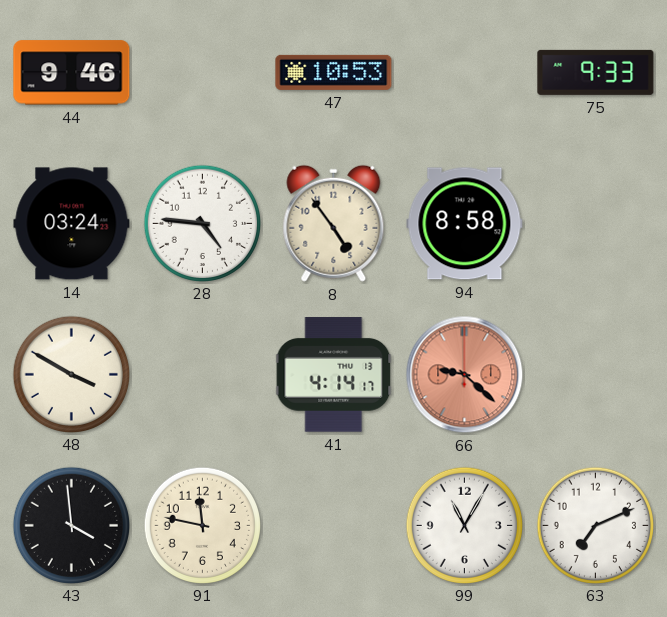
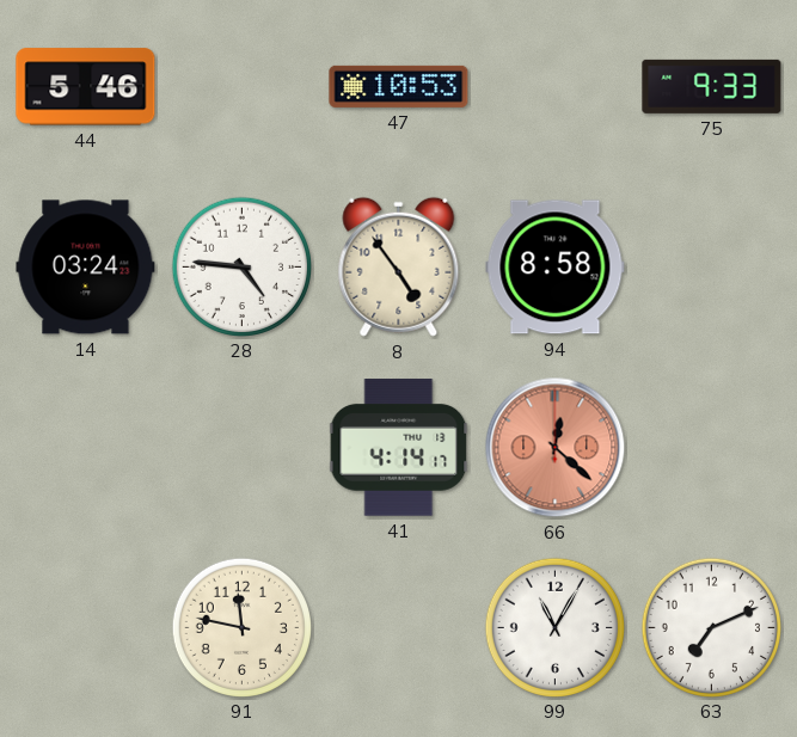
44: 9:46 -> 5:46 (86, 87)
48: 3:50 -> none (71, 374)
66: 9:22 -> 12:22 (556, 448)
43: 3:59 -> none (71, 525)
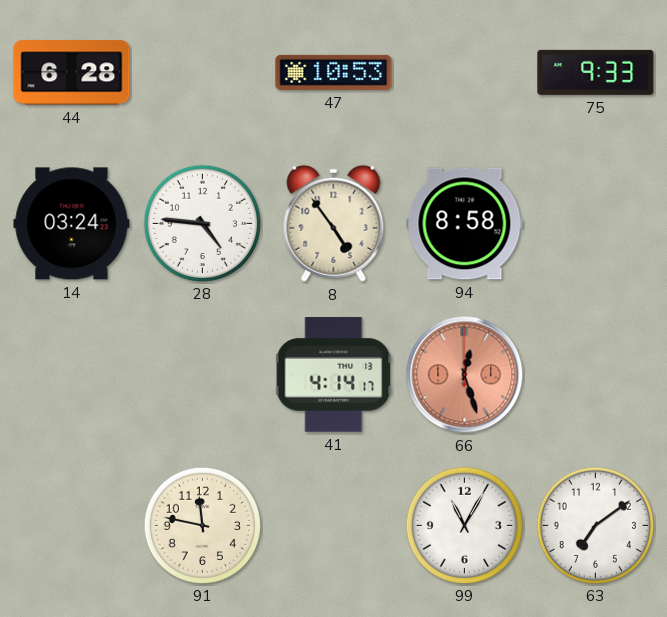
44: 5:46 -> 6:28 (72, 73)
66: 12:22 -> 12:27 (465, 375)
63: 7:11 -> 7:09 (595, 525)
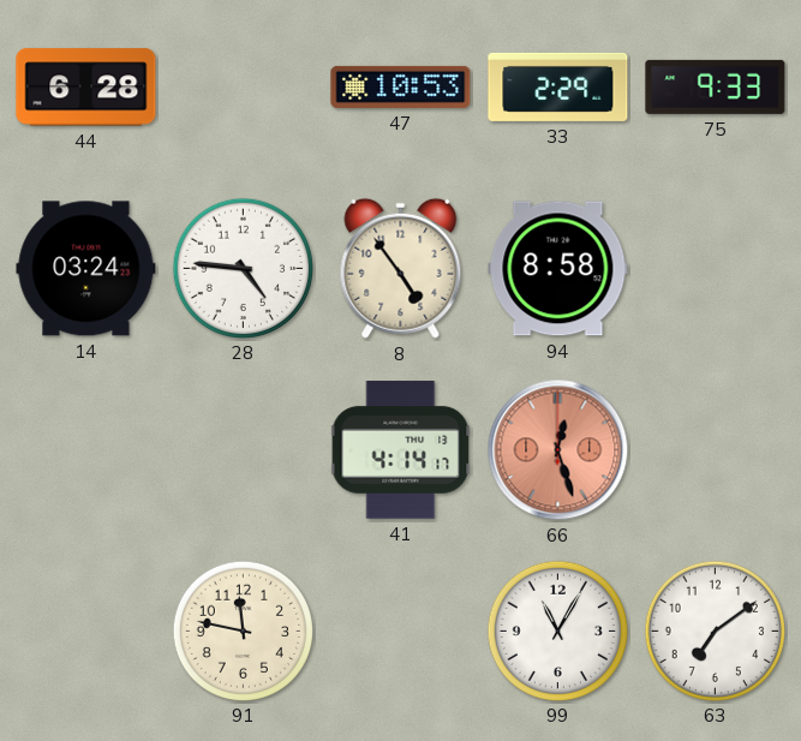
33: none -> 2:29 (558, 86)
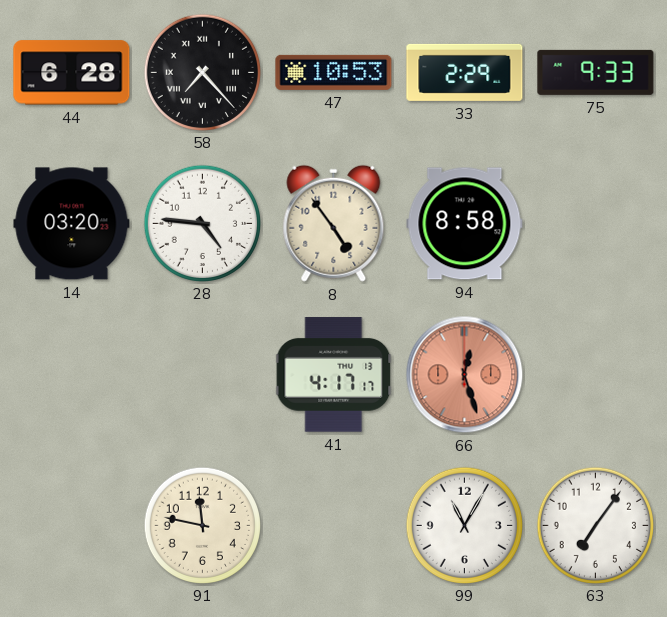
58: none -> 7:23 (202, 72)
14: 03:24 -> 03:20 (72, 224)
41: 4:14 -> 4:17 (334, 375)
63: 7:09 -> 7:06 (595, 525)
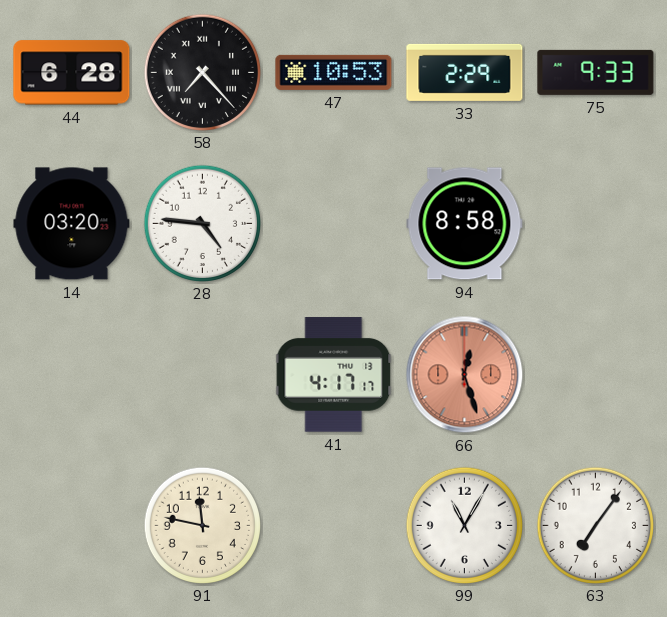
8: 4:54 -> none (334, 223)
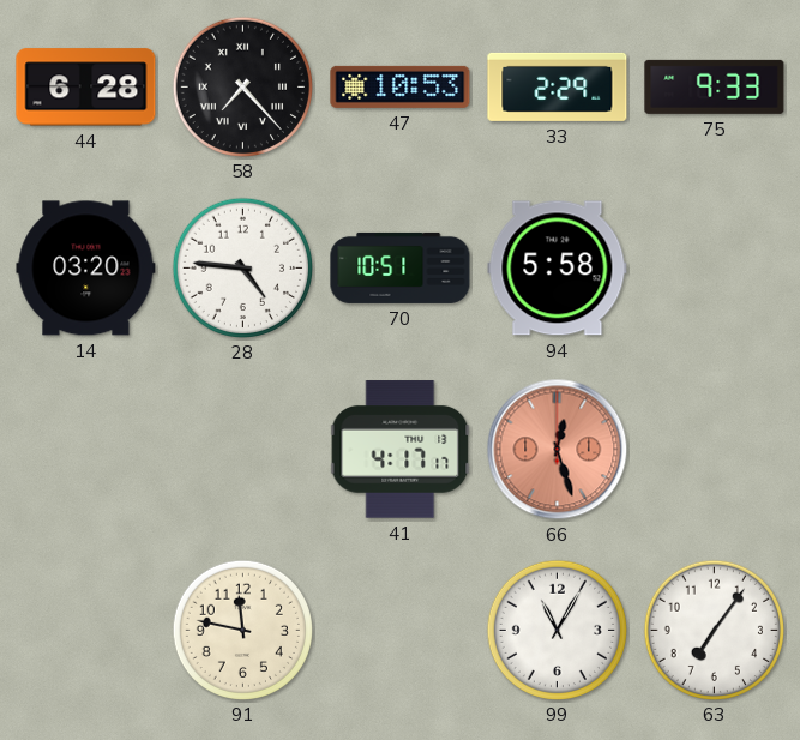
70: none -> 10:51 (401, 267)
94: 8:58 -> 5:58 (558, 269)
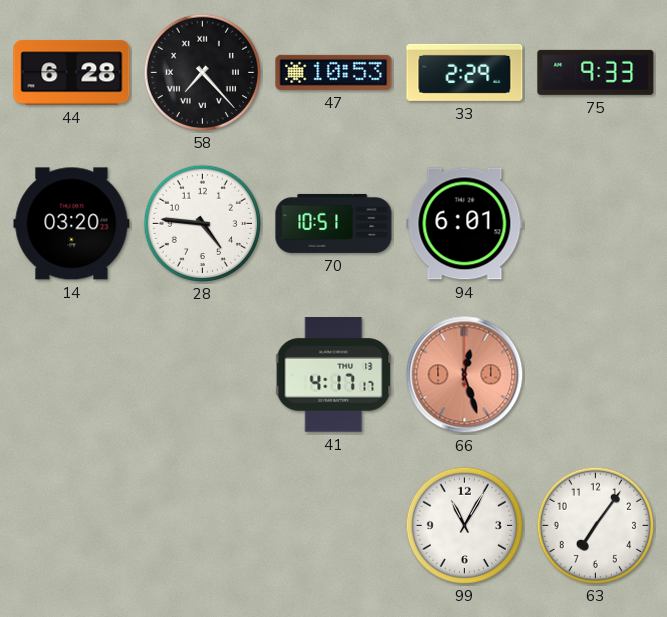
94: 5:58 -> 6:01 (465, 224)
91: 11:47 -> none (242, 630)
